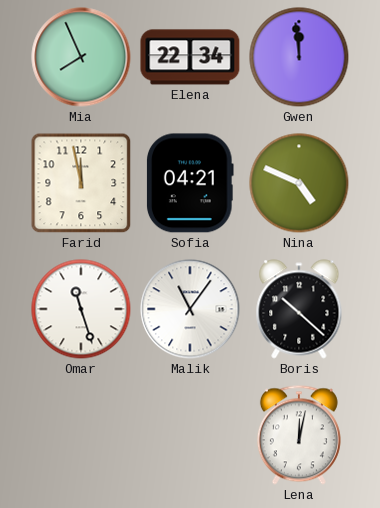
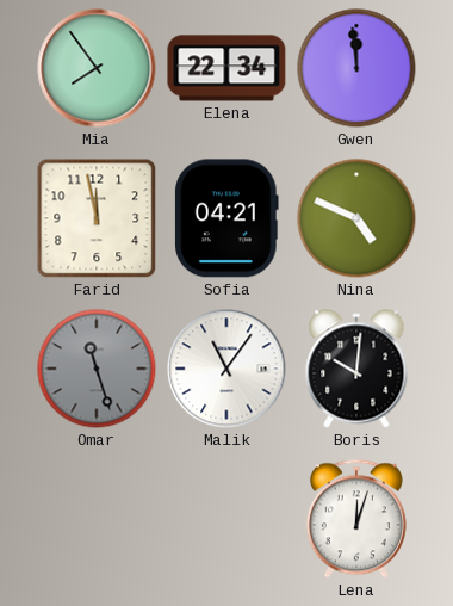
Mia: 7:56 -> 7:54 (97, 68)
Omar dial: white -> grey (97, 369)
Boris: 10:22 -> 10:01 (356, 369)
Lena: 12:02 -> 12:03 (356, 519)
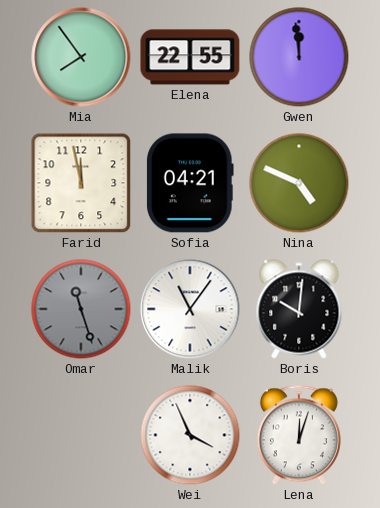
Elena: 22:34 -> 22:55 (190, 57)
Wei: none -> 3:56 (190, 435)
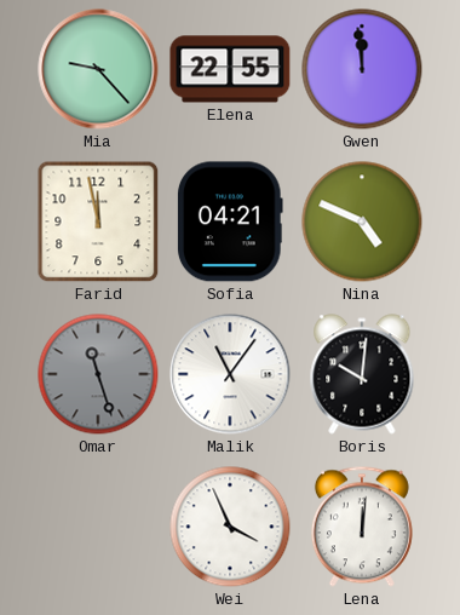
Mia: 7:54 -> 9:23 (98, 69)
Lena: 12:03 -> 12:01 (362, 527)
